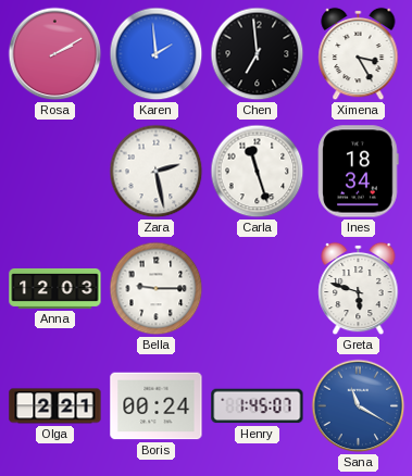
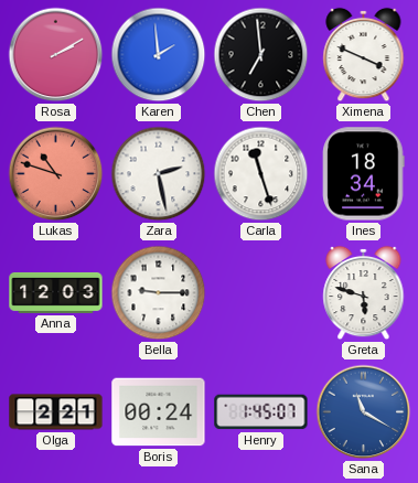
Ximena: 3:25 -> 3:49 (364, 55)
Lukas: none -> 10:48 (56, 174)
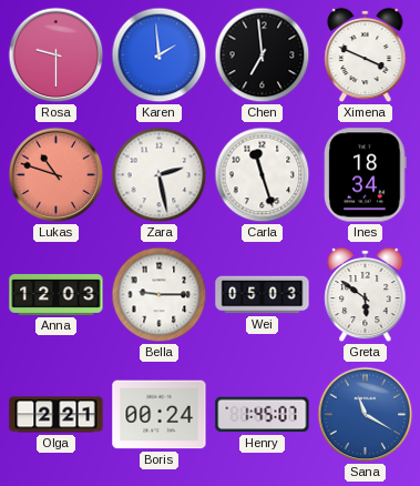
Rosa: 2:10 -> 9:30 (57, 55)
Wei: none -> 05:03 (263, 295)
Greta: 5:48 -> 5:51 (366, 295)
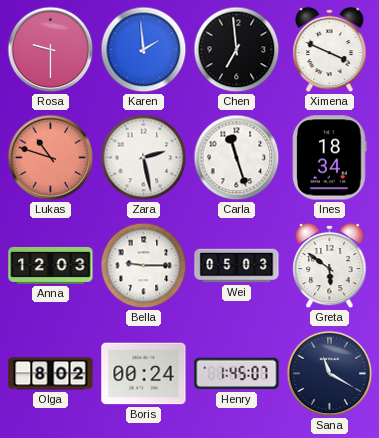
Olga: 2:21 -> 8:02 (51, 374)
Sana dial: blue -> navy (330, 374)
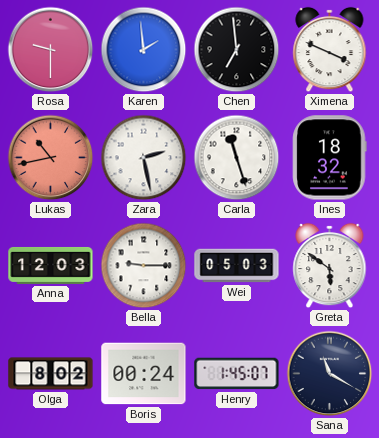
Lukas: 10:48 -> 10:43 (51, 158)
Ines: 18:34 -> 18:32 (330, 158)
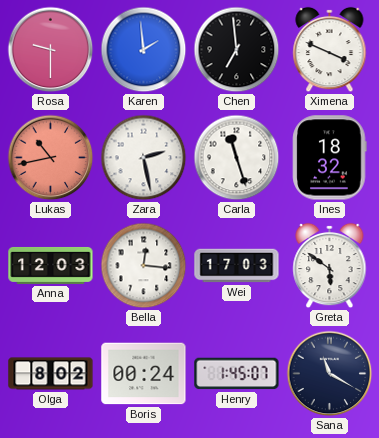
Bella: 9:15 -> 12:16 (144, 266)
Wei: 05:03 -> 17:03 (237, 266)
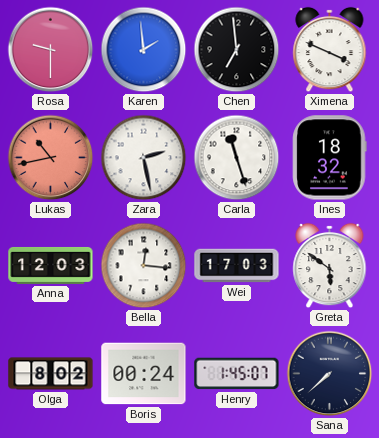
Sana: 11:20 -> 7:38 (330, 374)
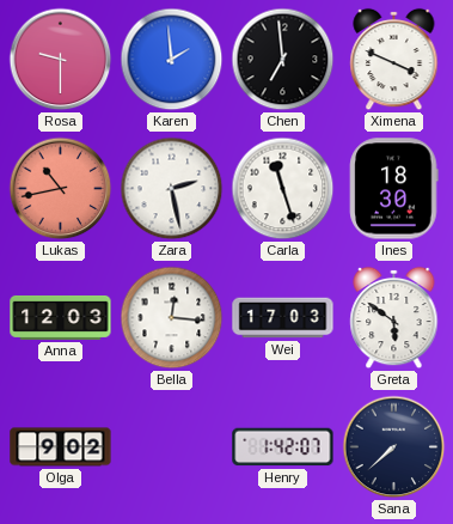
Ines: 18:32 -> 18:30 (394, 189)
Olga: 8:02 -> 9:02 (61, 447)
Boris: 00:24 -> none (144, 374)
Henry: 1:45 -> 1:42 (283, 447)
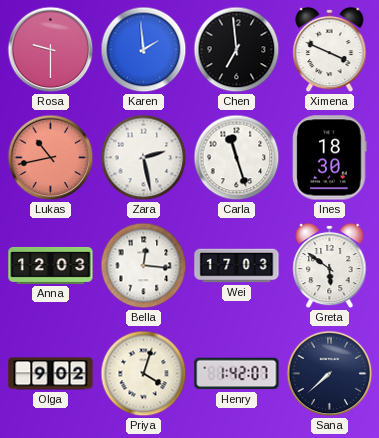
Priya: none -> 4:03 (144, 374)
